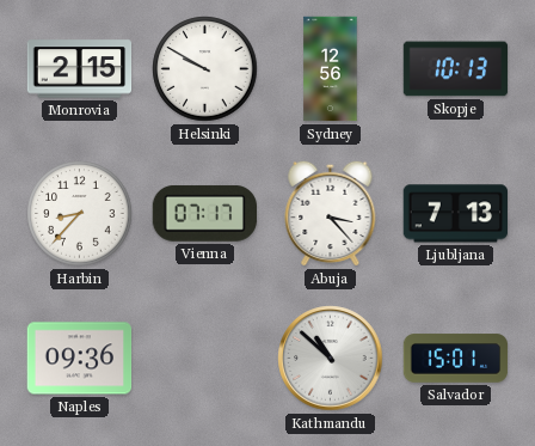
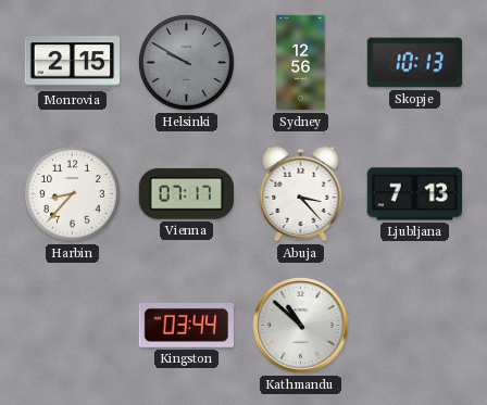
Helsinki dial: white -> grey (187, 63)
Naples: 09:36 -> none (80, 359)
Kingston: none -> 03:44 (186, 325)
Salvador: 15:01 -> none (456, 359)
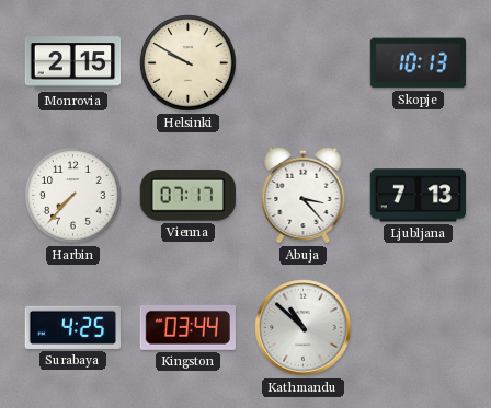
Helsinki dial: grey -> cream (189, 63)
Sydney: 12:56 -> none (301, 63)
Harbin: 8:37 -> 7:37 (73, 196)
Surabaya: none -> 4:25 (73, 327)
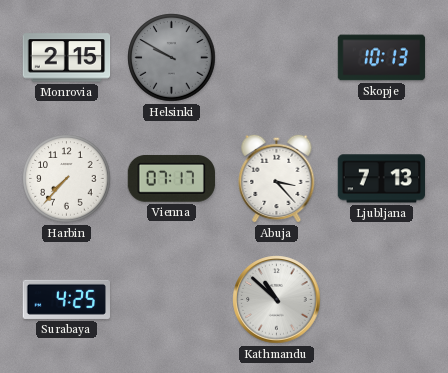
Helsinki dial: cream -> grey (172, 58)
Kingston: 03:44 -> none (187, 327)
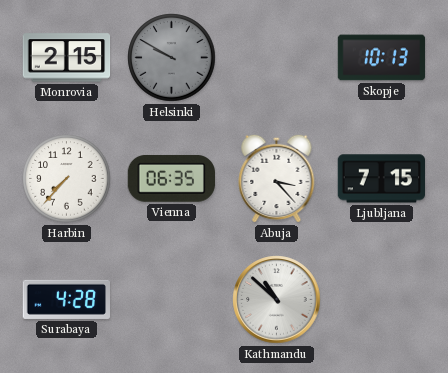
Vienna: 07:17 -> 06:35 (171, 178)
Ljubljana: 7:13 -> 7:15 (382, 179)
Surabaya: 4:25 -> 4:28 (67, 299)
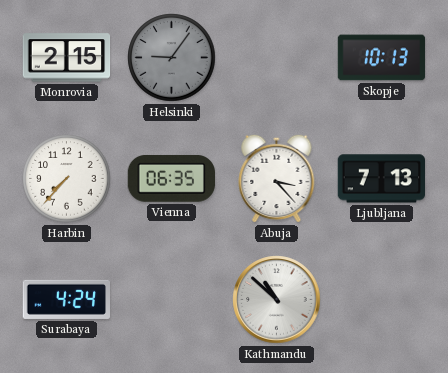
Helsinki: 9:50 -> 9:06 (172, 58)
Ljubljana: 7:15 -> 7:13 (382, 179)
Surabaya: 4:28 -> 4:24 (67, 299)
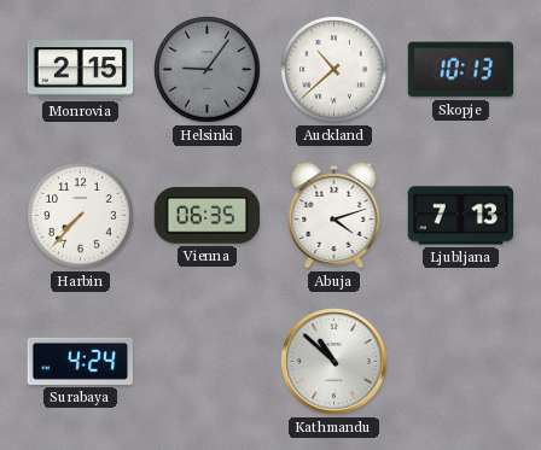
Auckland: none -> 10:38 (335, 70)
Abuja: 3:23 -> 4:12 (335, 215)
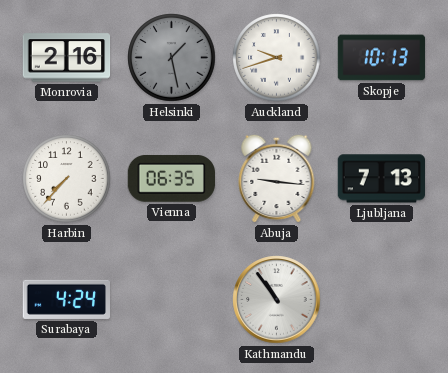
Monrovia: 2:15 -> 2:16 (67, 58)
Helsinki: 9:06 -> 1:28 (172, 58)
Auckland: 10:38 -> 9:42 (277, 58)
Abuja: 4:12 -> 9:16 (277, 178)
Kathmandu: 10:52 -> 10:54 (277, 300)
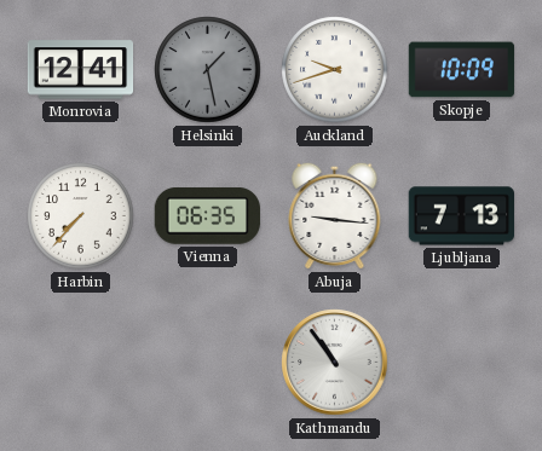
Monrovia: 2:16 -> 12:41 (81, 70)
Skopje: 10:13 -> 10:09 (462, 70)
Surabaya: 4:24 -> none (67, 299)
